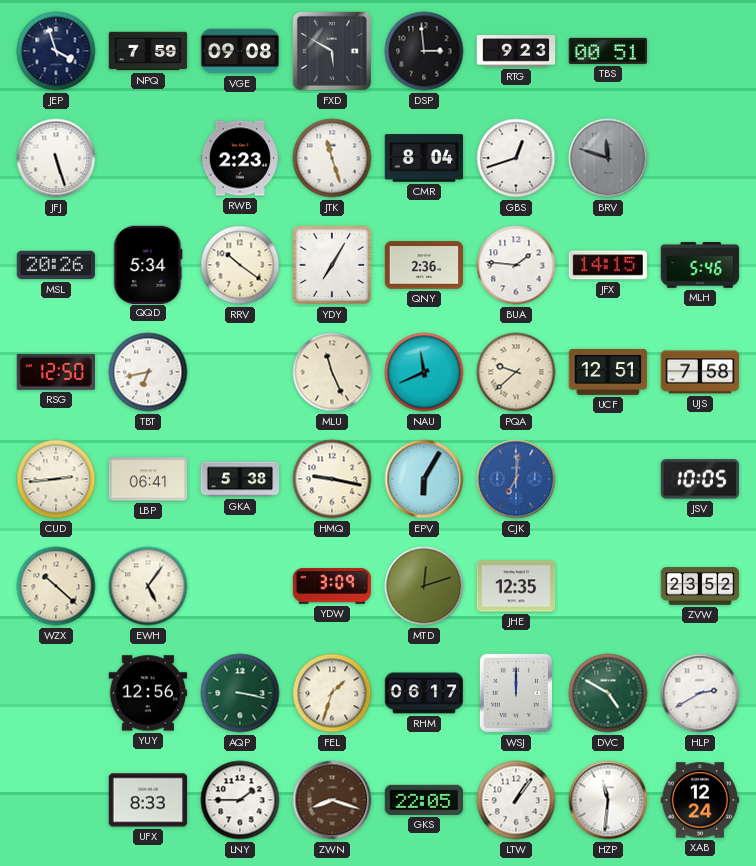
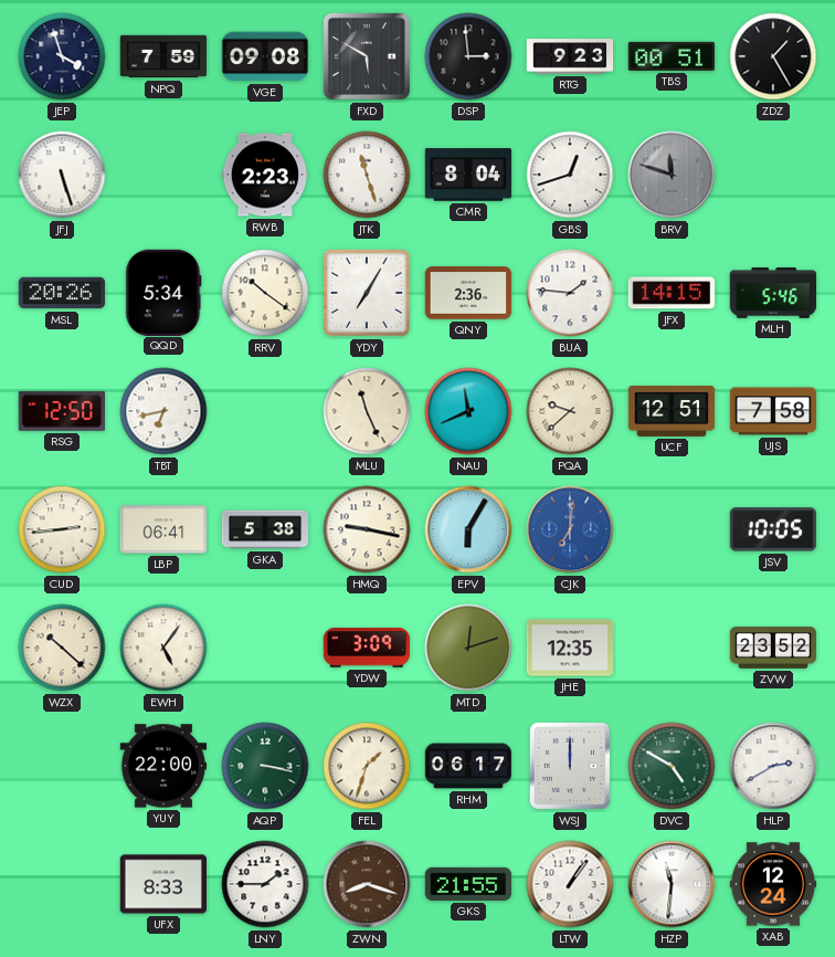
ZDZ: none -> 1:25 (773, 56)
YUY: 12:56 -> 22:00 (163, 766)
GKS: 22:05 -> 21:55 (468, 884)
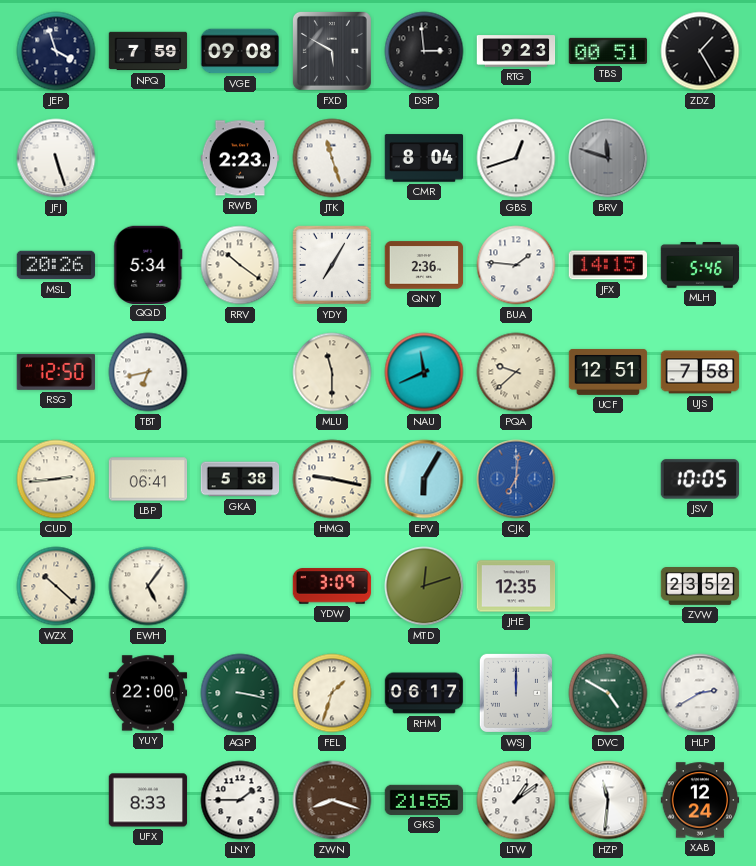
MLU: 11:26 -> 11:30 (332, 372)
LTW: 1:06 -> 1:09 (516, 800)
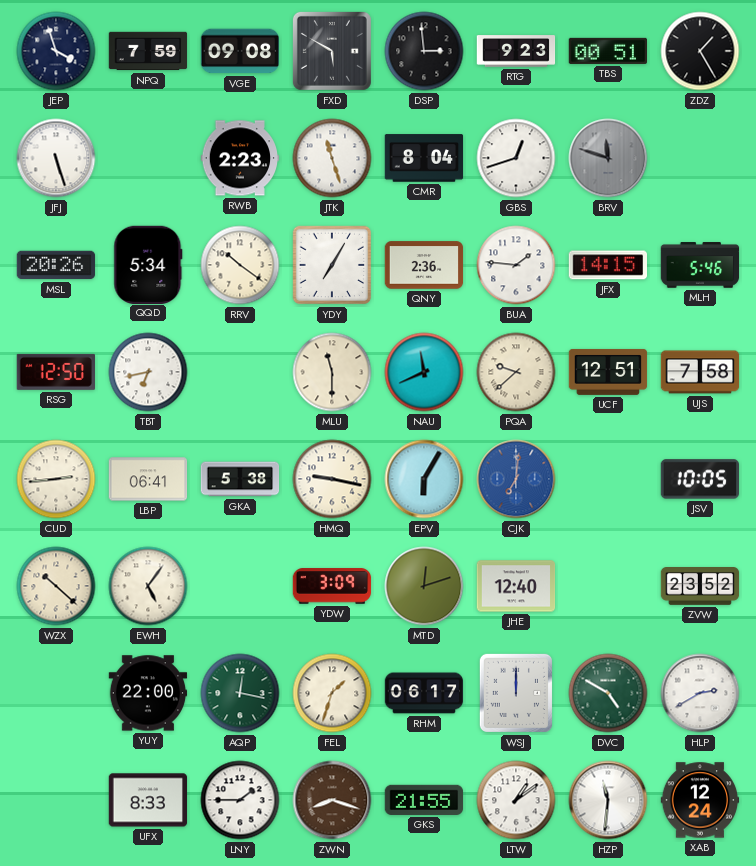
JHE: 12:35 -> 12:40 (516, 586)
AQP: 3:17 -> 12:17 (240, 693)
